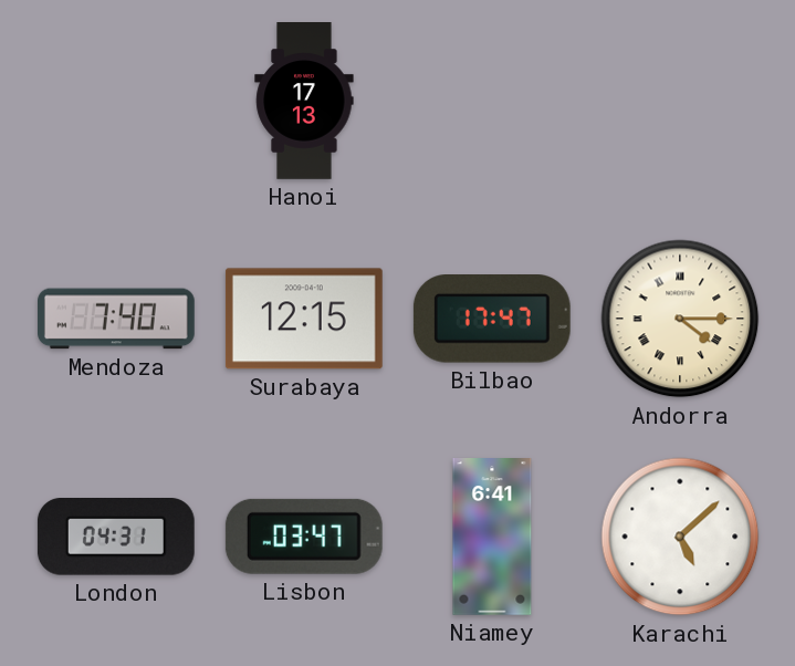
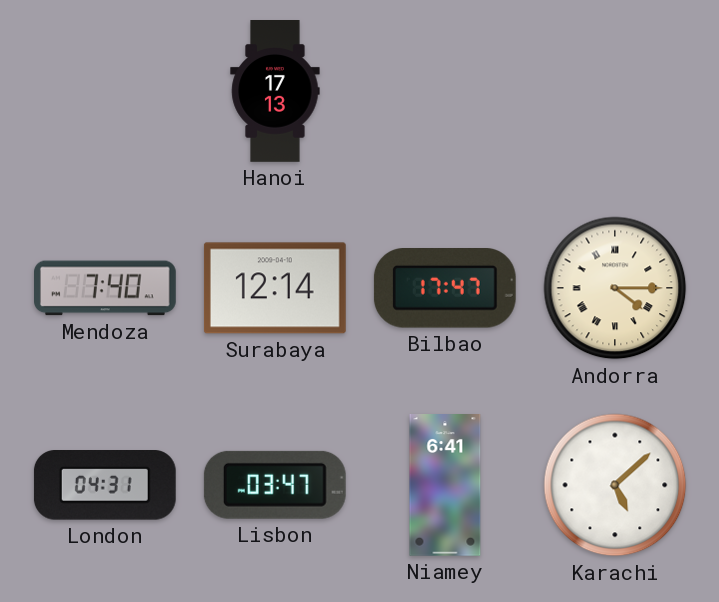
Surabaya: 12:15 -> 12:14 (275, 288)
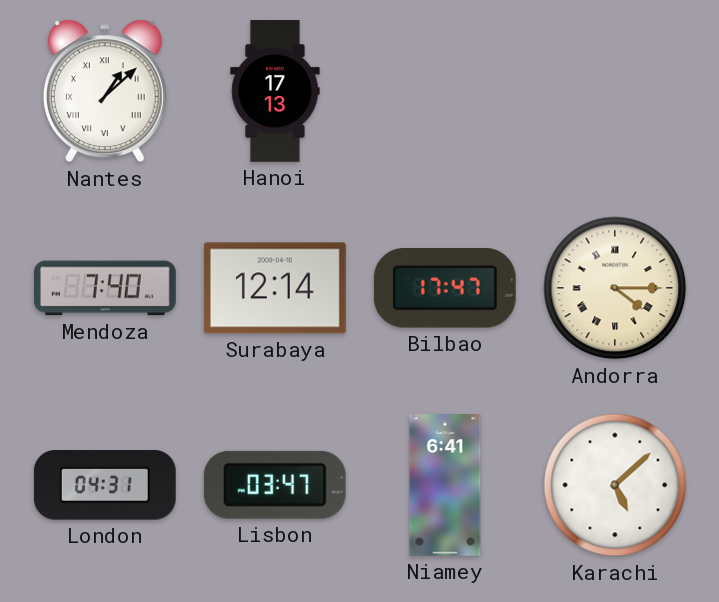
Nantes: none -> 1:08 (105, 91)
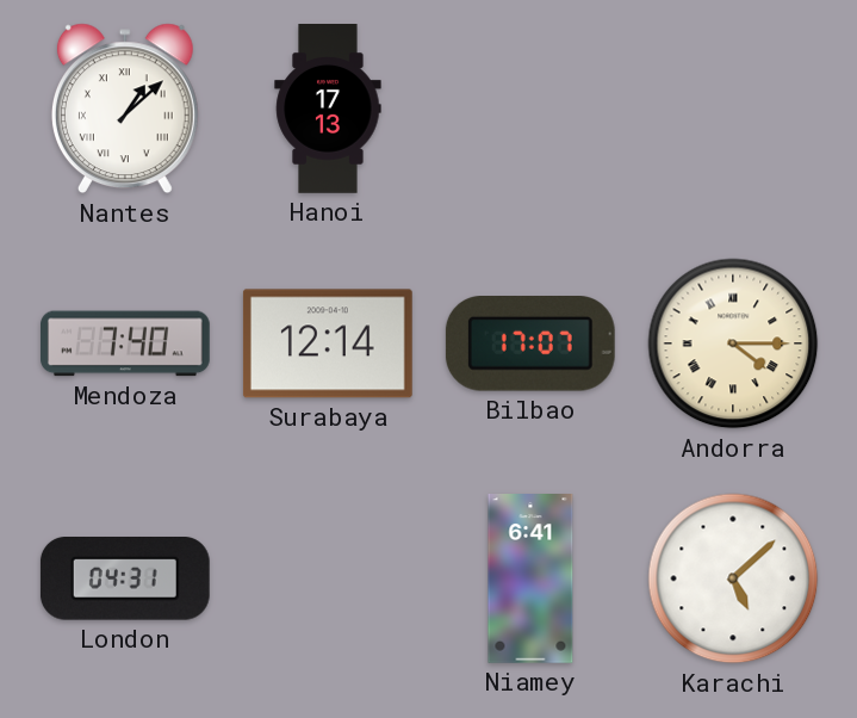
Bilbao: 17:47 -> 17:07 (530, 345)
Lisbon: 03:47 -> none (275, 485)
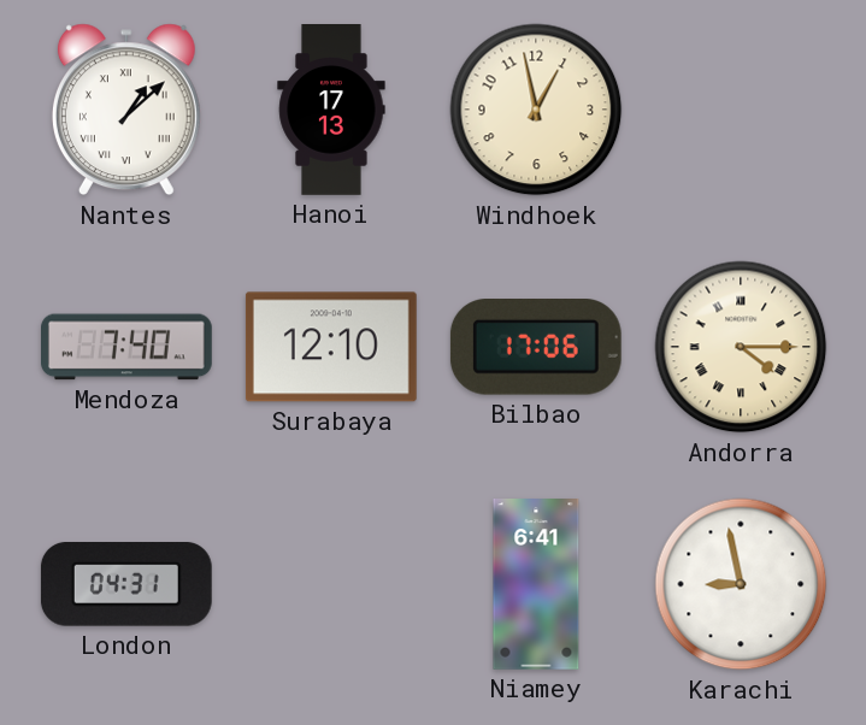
Windhoek: none -> 12:58 (536, 110)
Surabaya: 12:14 -> 12:10 (331, 347)
Bilbao: 17:07 -> 17:06 (536, 348)
Karachi: 5:08 -> 8:58 (741, 584)
